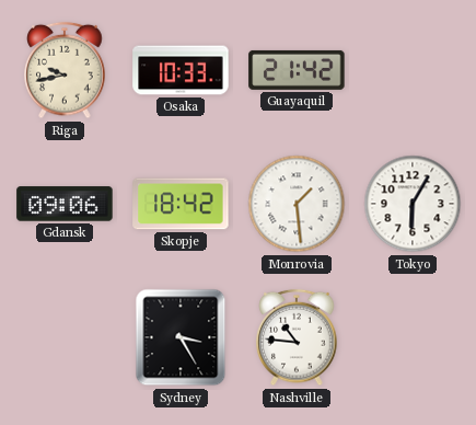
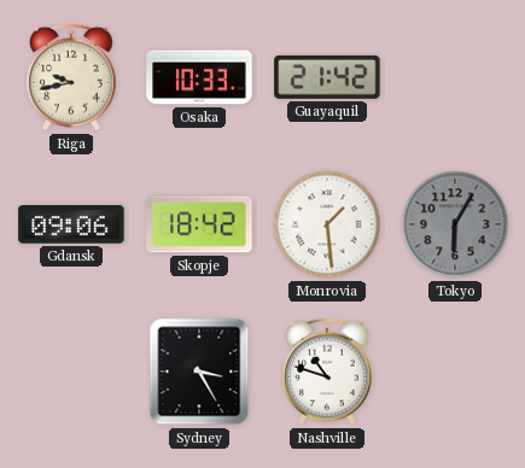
Tokyo dial: white -> grey (455, 224)
Nashville: 10:46 -> 10:48 (327, 372)
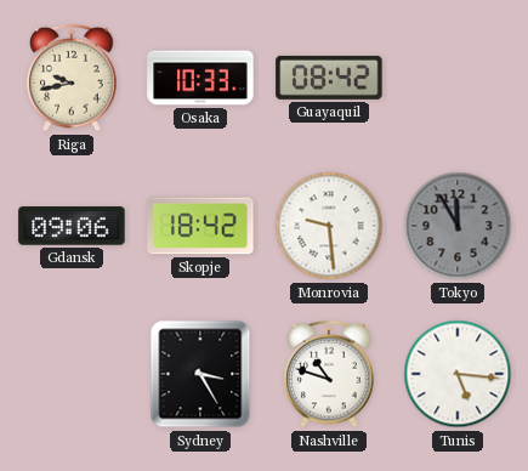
Guayaquil: 21:42 -> 08:42 (329, 78)
Monrovia: 1:29 -> 9:29 (329, 226)
Tokyo: 6:05 -> 11:55 (458, 226)
Tunis: none -> 5:16 (458, 374)
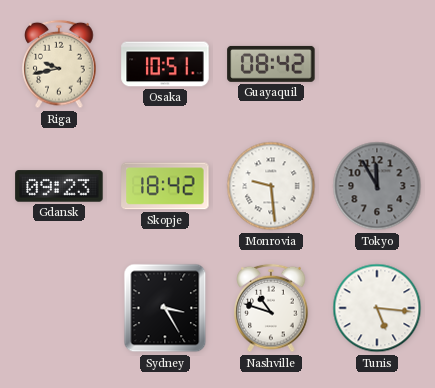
Osaka: 10:33 -> 10:51 (165, 64)
Gdansk: 09:06 -> 09:23 (59, 186)
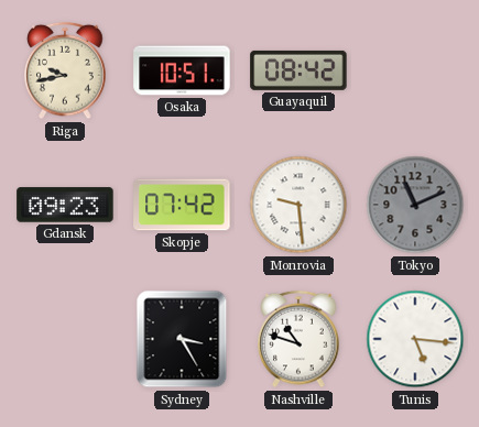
Skopje: 18:42 -> 07:42 (182, 205)
Tokyo: 11:55 -> 11:11 (415, 205)
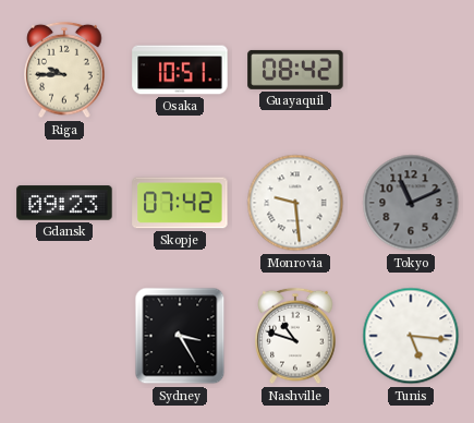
Riga: 9:43 -> 9:45 (64, 70)
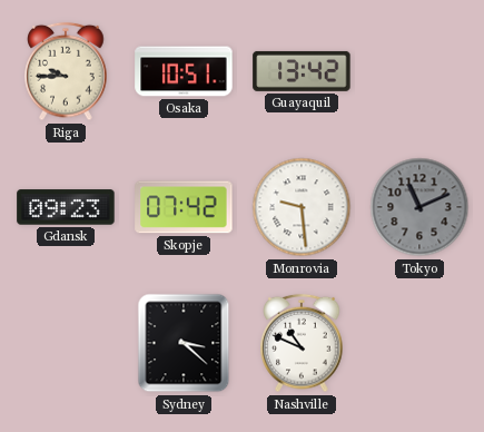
Guayaquil: 08:42 -> 13:42 (302, 71)
Sydney: 3:25 -> 3:22 (184, 343)
Nashville: 10:48 -> 10:49 (302, 343)
Tunis: 5:16 -> none (411, 336)
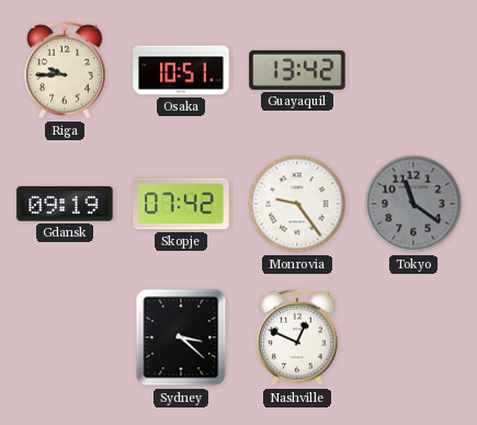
Gdansk: 09:23 -> 09:19 (65, 204)
Monrovia: 9:29 -> 9:24 (297, 204)
Tokyo: 11:11 -> 11:21 (413, 204)
Nashville: 10:49 -> 12:49 (297, 337)
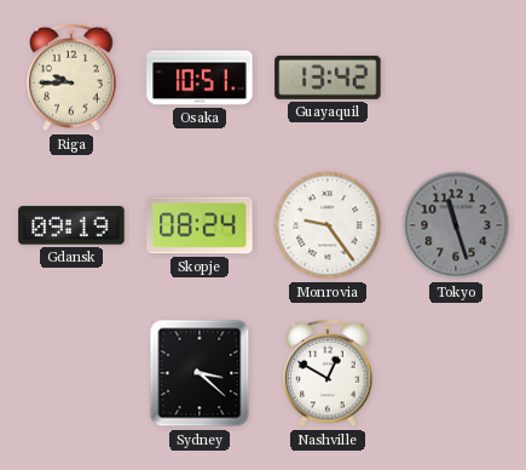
Skopje: 07:42 -> 08:24 (200, 225)
Tokyo: 11:21 -> 11:27 (456, 225)
Nashville: 12:49 -> 12:50 (328, 373)
